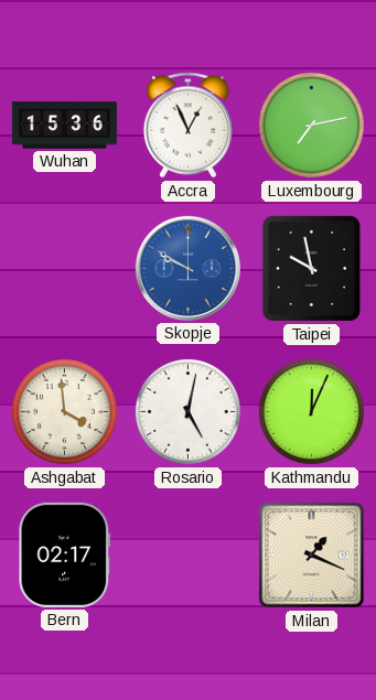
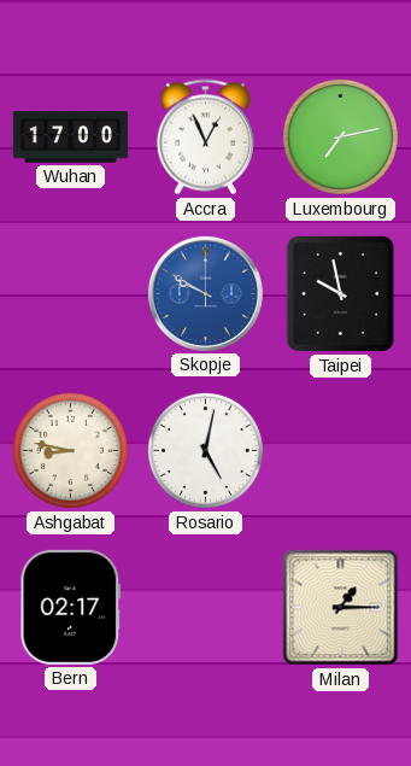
Wuhan: 15:36 -> 17:00 (70, 138)
Ashgabat: 3:59 -> 8:47 (70, 450)
Kathmandu: 12:04 -> none (311, 411)
Milan: 1:19 -> 1:15 (341, 608)
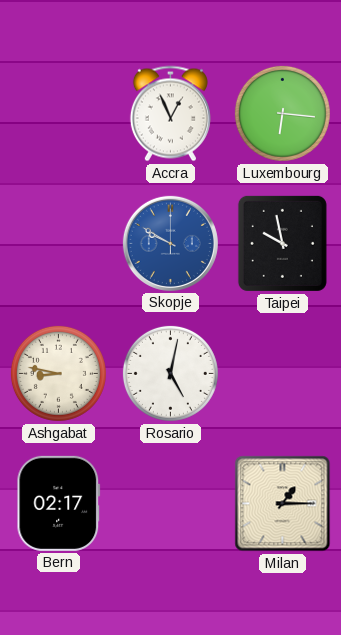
Wuhan: 17:00 -> none (70, 138)
Luxembourg: 7:13 -> 6:16 (282, 113)
